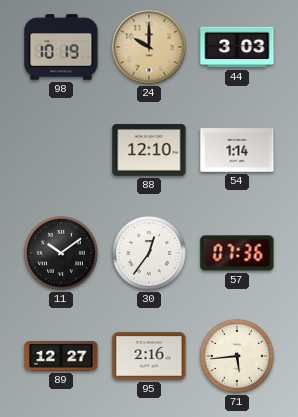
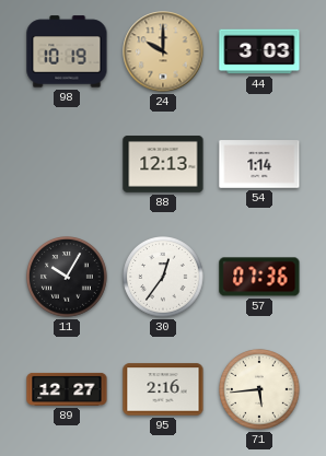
88: 12:10 -> 12:13 (163, 164)
11: 10:09 -> 10:05 (68, 278)
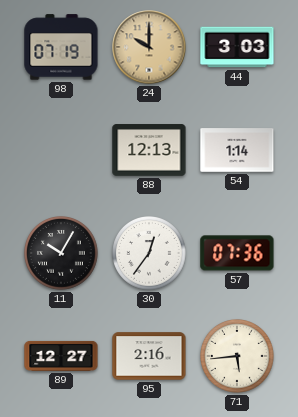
98: 10:19 -> 07:19 (61, 47)
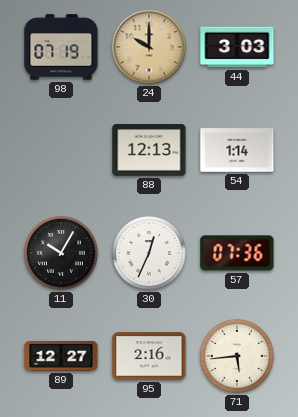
30: 12:36 -> 12:34 (150, 254)
